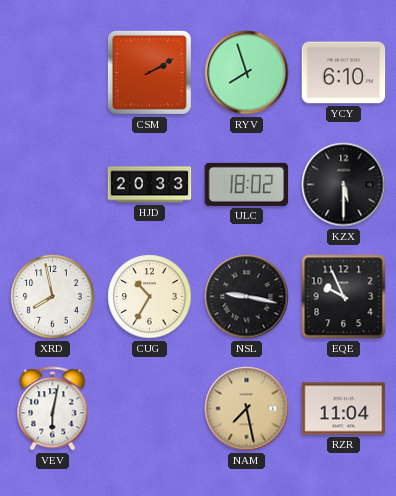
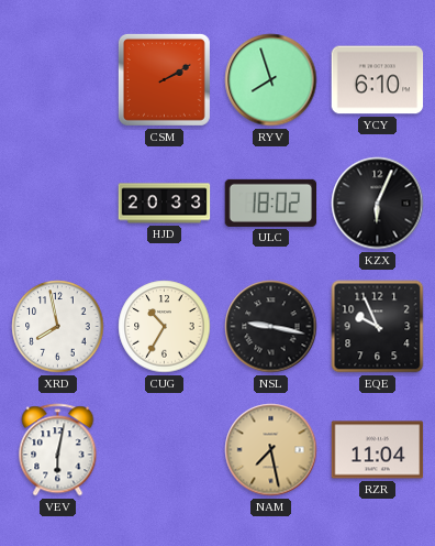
KZX: 5:30 -> 6:04 (378, 204)
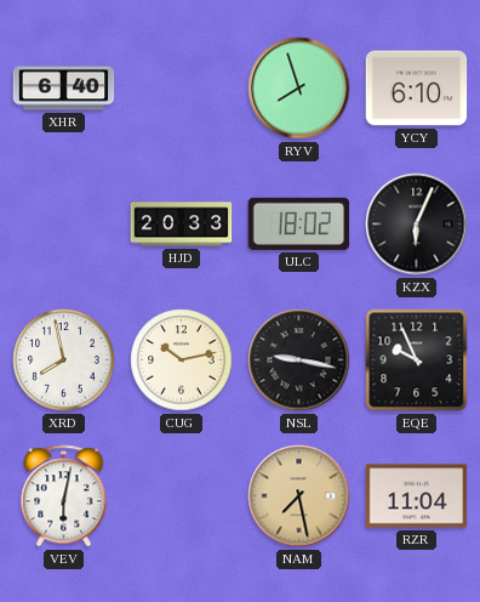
XHR: none -> 6:40 (64, 89)
CSM: 2:10 -> none (164, 79)
CUG: 10:35 -> 10:13 (182, 360)
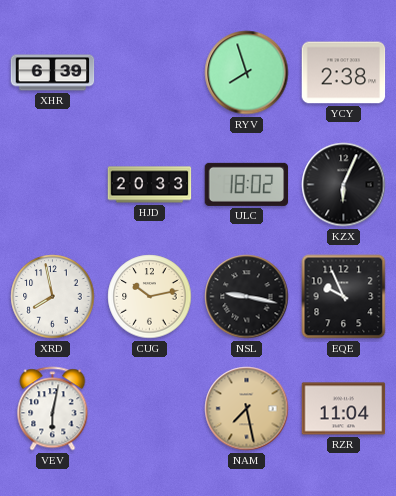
XHR: 6:40 -> 6:39 (53, 73)
YCY: 6:10 -> 2:38 (344, 73)
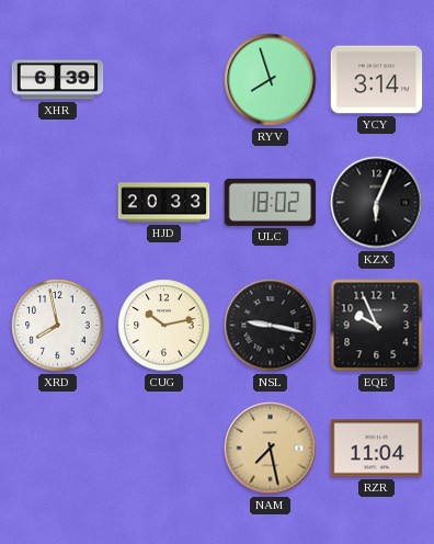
YCY: 2:38 -> 3:14 (377, 80)
VEV: 6:02 -> none (53, 409)
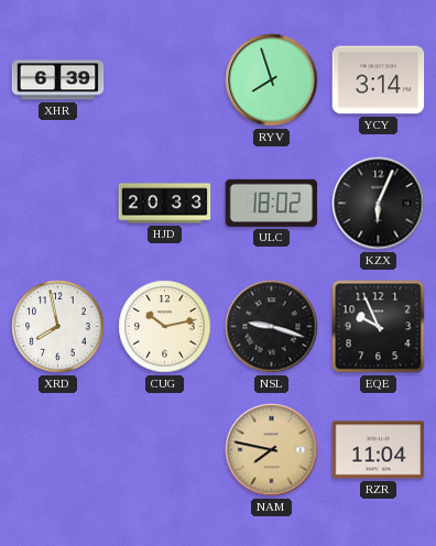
NSL: 9:17 -> 9:18 (272, 327)
NAM: 7:28 -> 7:47 (272, 450)
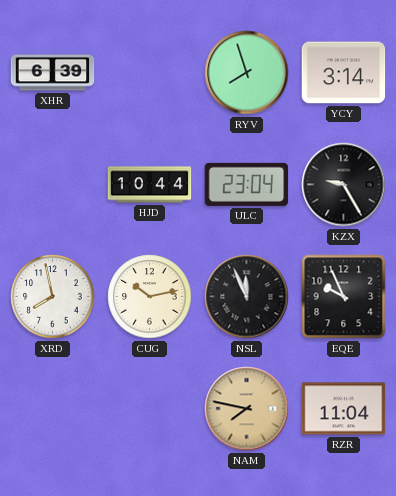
HJD: 20:33 -> 10:44 (150, 185)
ULC: 18:02 -> 23:04 (247, 184)
KZX: 6:04 -> 9:25 (344, 185)
NSL: 9:18 -> 11:56 (247, 297)
